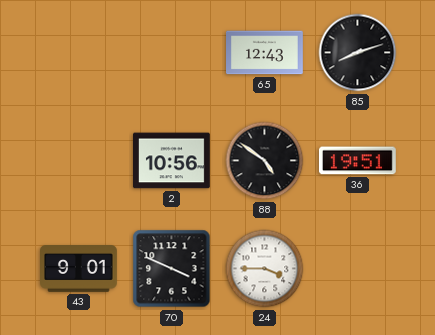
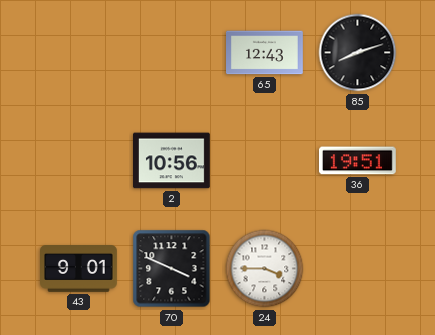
88: 4:51 -> none (265, 161)
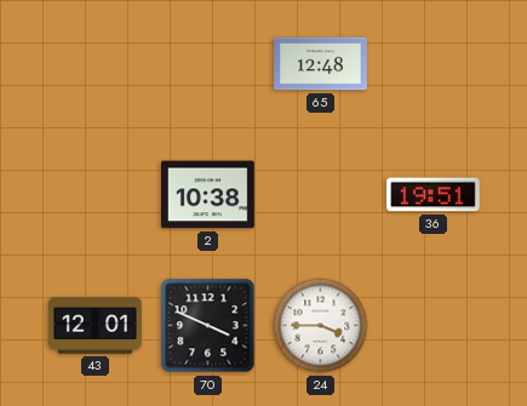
65: 12:43 -> 12:48 (321, 64)
85: 8:12 -> none (358, 53)
2: 10:56 -> 10:38 (208, 195)
43: 9:01 -> 12:01 (96, 326)
